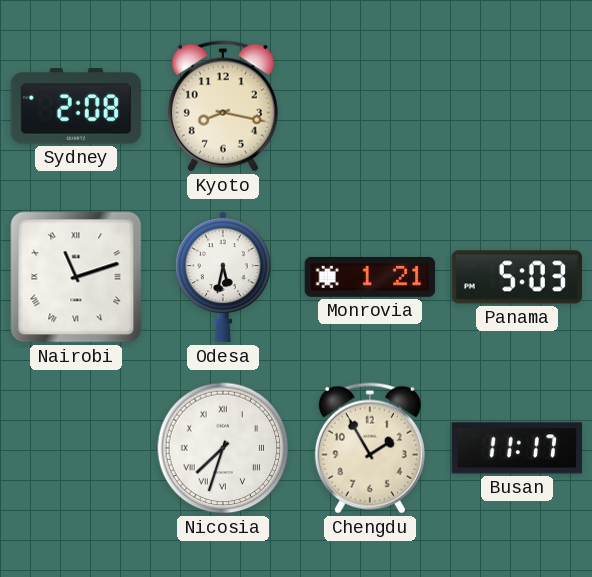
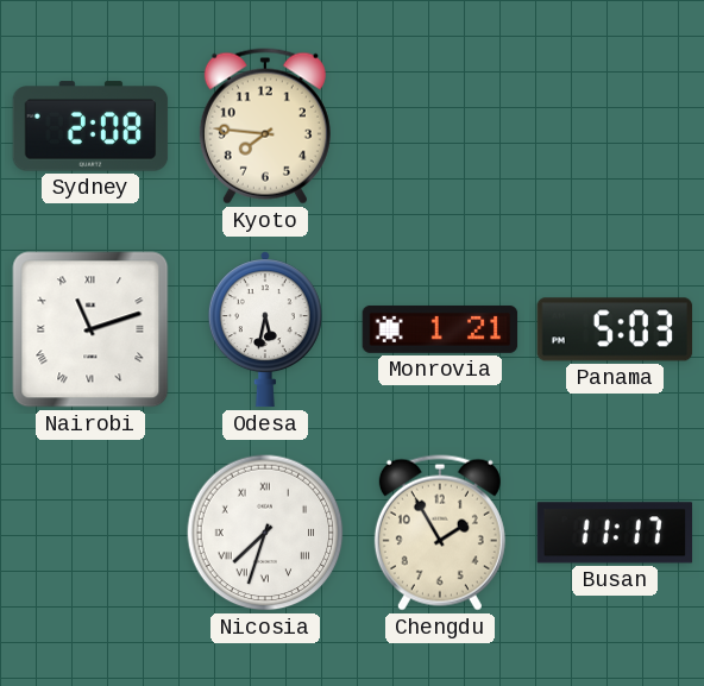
Kyoto: 8:17 -> 7:46 (265, 126)
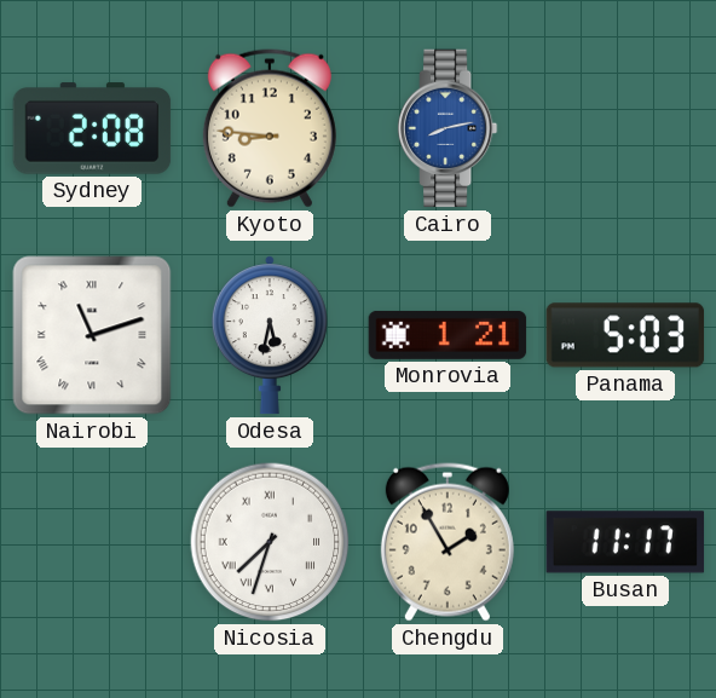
Kyoto: 7:46 -> 8:46 (270, 128)
Cairo: none -> 8:13 (447, 128)
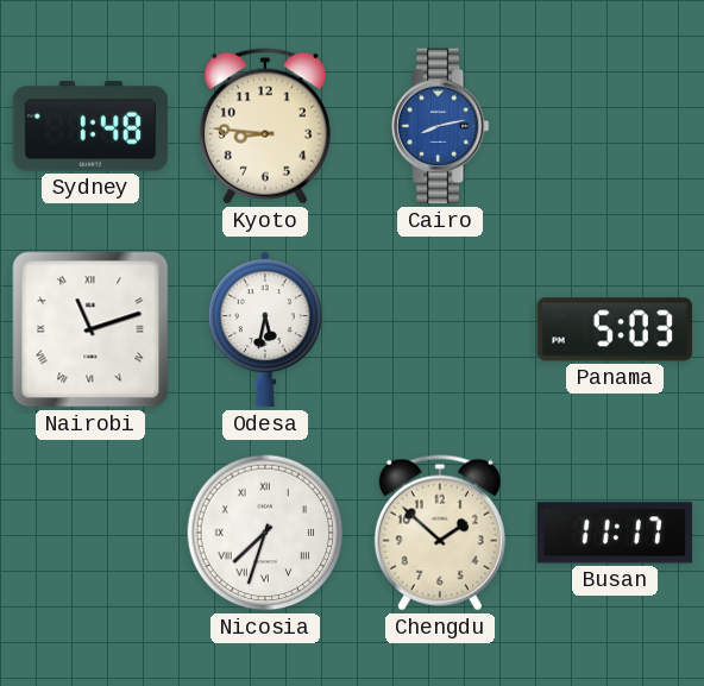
Sydney: 2:08 -> 1:48 (90, 126)
Monrovia: 1:21 -> none (447, 335)
Chengdu: 1:55 -> 1:52 (440, 533)
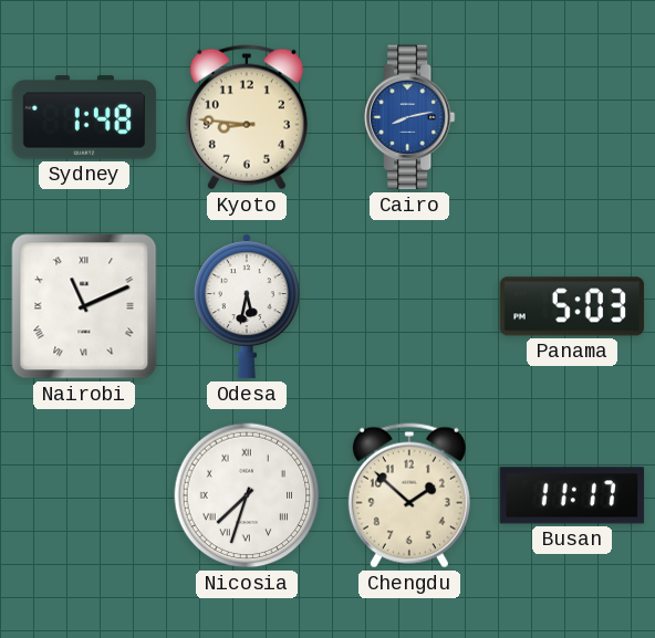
Nairobi: 11:12 -> 11:11 (84, 306)
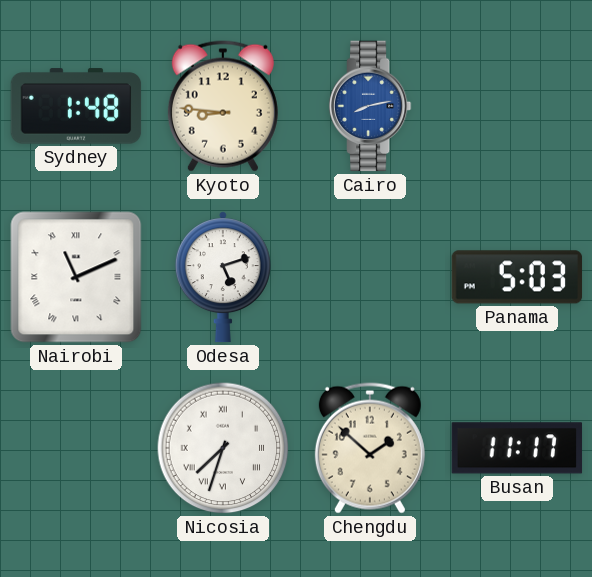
Odesa: 5:32 -> 5:12 (223, 277)
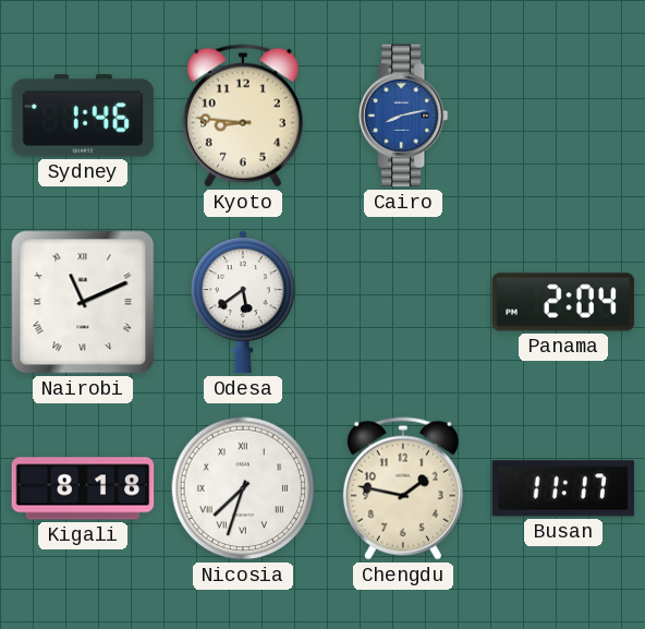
Sydney: 1:48 -> 1:46 (83, 116)
Odesa: 5:12 -> 5:39 (243, 302)
Panama: 5:03 -> 2:04 (563, 302)
Kigali: none -> 8:18 (83, 488)
Chengdu: 1:52 -> 1:47 (403, 488)
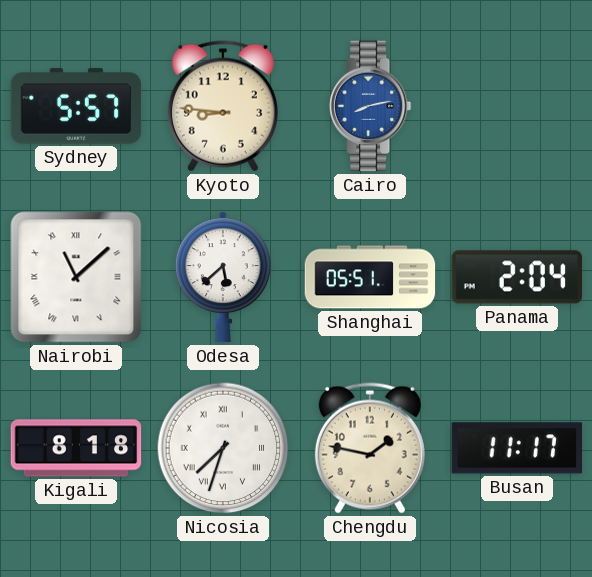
Sydney: 1:46 -> 5:57 (76, 106)
Nairobi: 11:11 -> 11:08 (76, 277)
Odesa: 5:39 -> 5:38 (223, 277)
Shanghai: none -> 05:51 (370, 277)
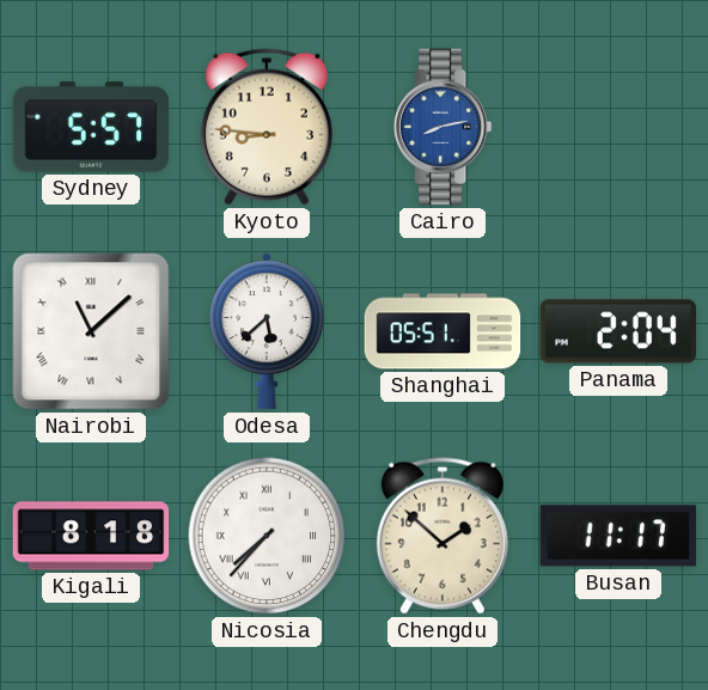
Nicosia: 7:33 -> 7:37 (267, 536)
Chengdu: 1:47 -> 1:52 (443, 536)
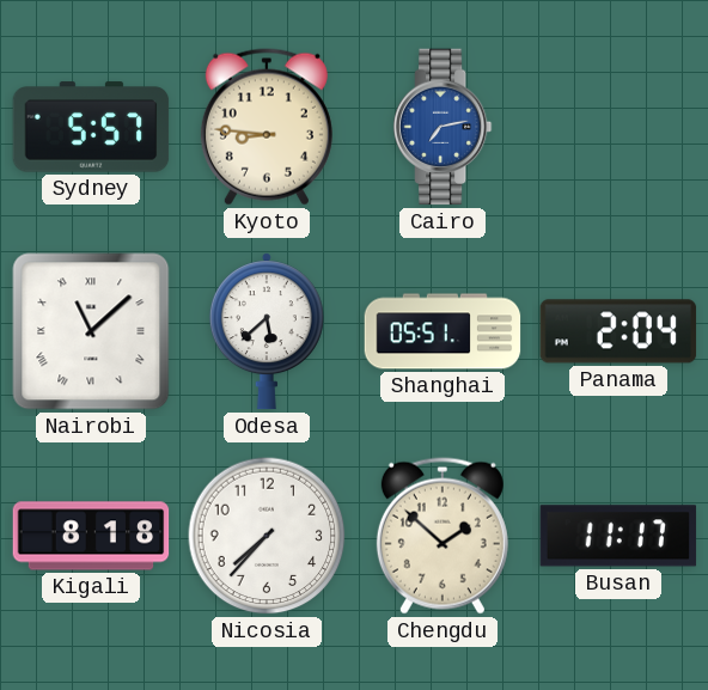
Cairo: 8:13 -> 7:13 (443, 127)
Nicosia numerals: Roman -> Arabic (267, 536)
